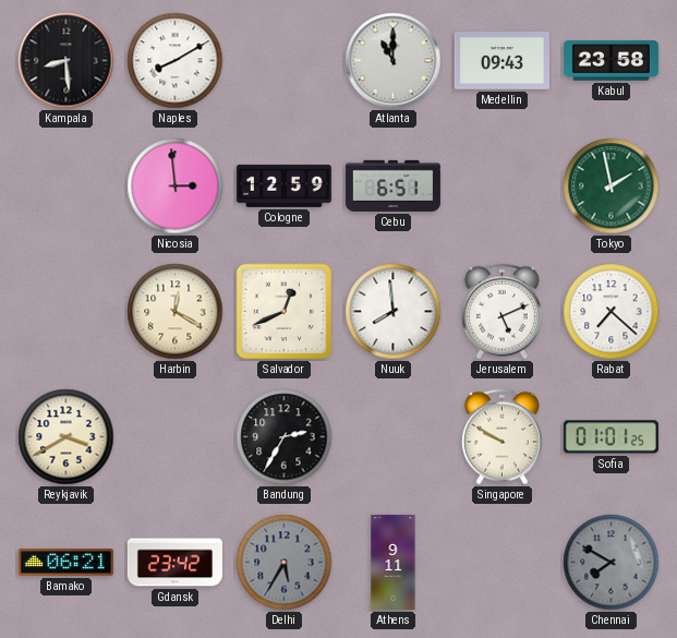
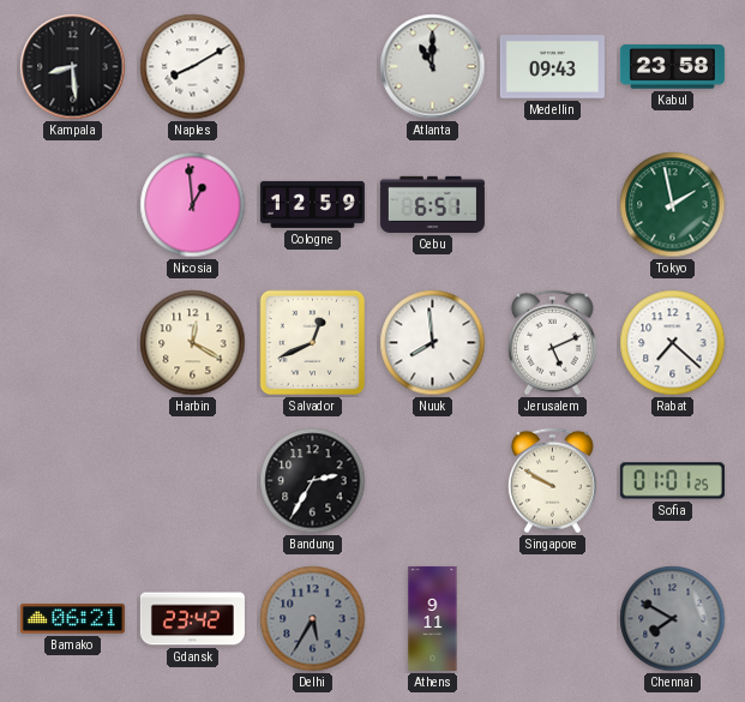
Nicosia: 2:59 -> 12:59 (193, 205)
Reykjavik: 3:40 -> none (67, 437)
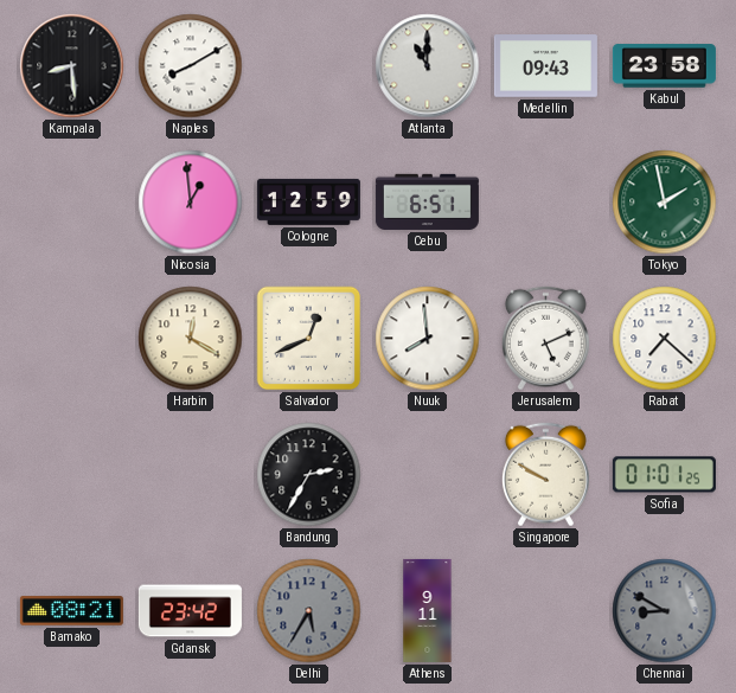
Bamako: 06:21 -> 08:21 (71, 611)
Chennai: 7:50 -> 8:50 (665, 611)
